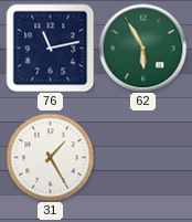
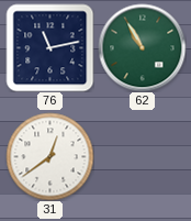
62: 5:55 -> 10:55 (142, 47)
31: 1:25 -> 12:39 (49, 156)
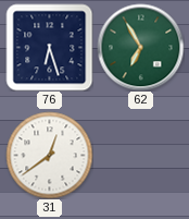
76: 11:13 -> 6:27 (49, 47)
62: 10:55 -> 6:55 (140, 47)
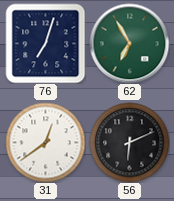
76: 6:27 -> 7:03 (45, 43)
56: none -> 6:11 (129, 142)
